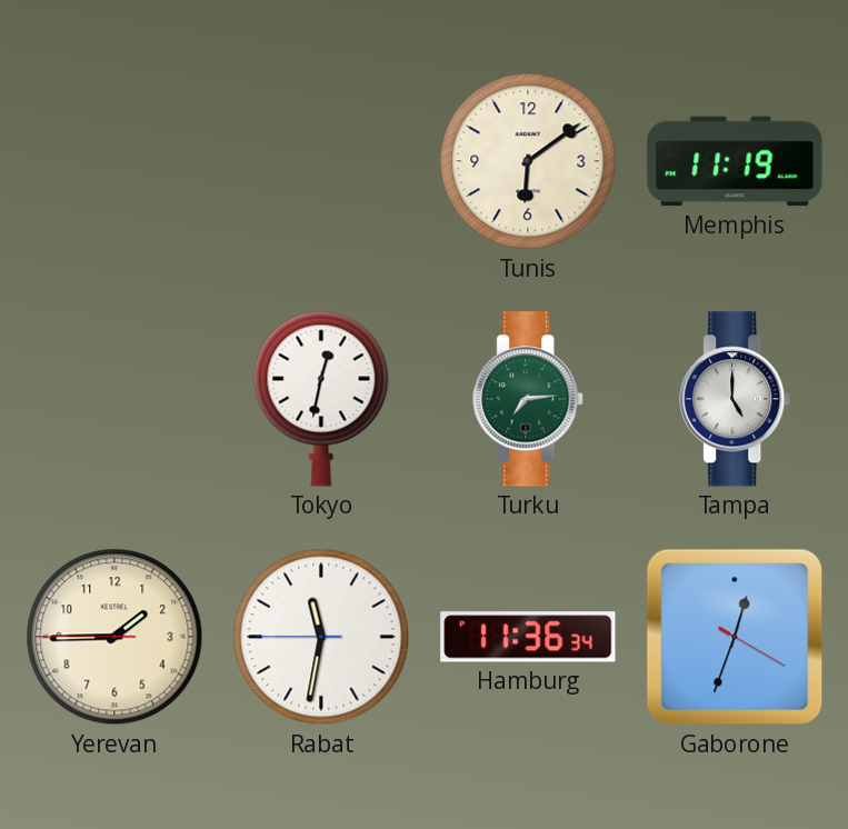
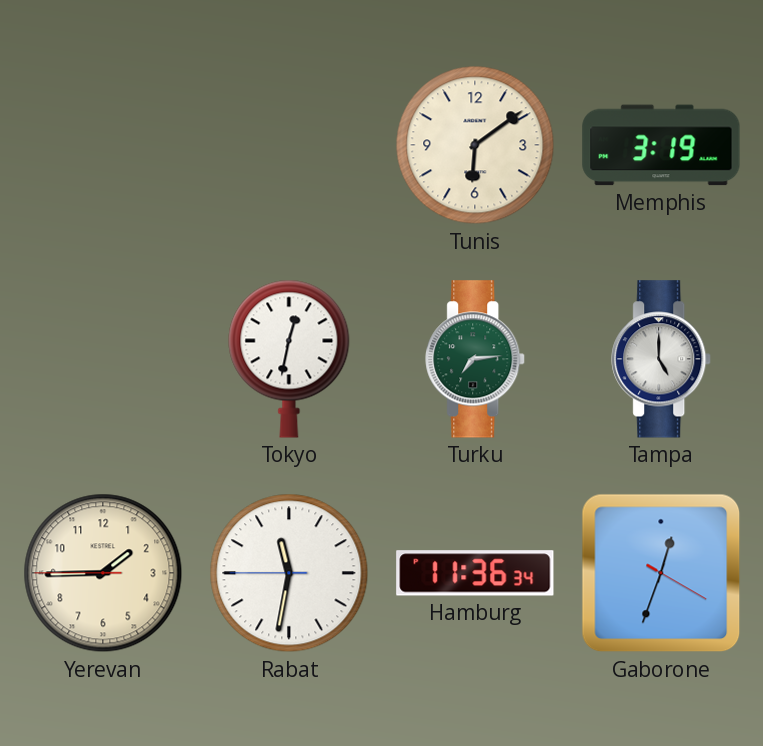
Memphis: 11:19 -> 3:19 (661, 145)
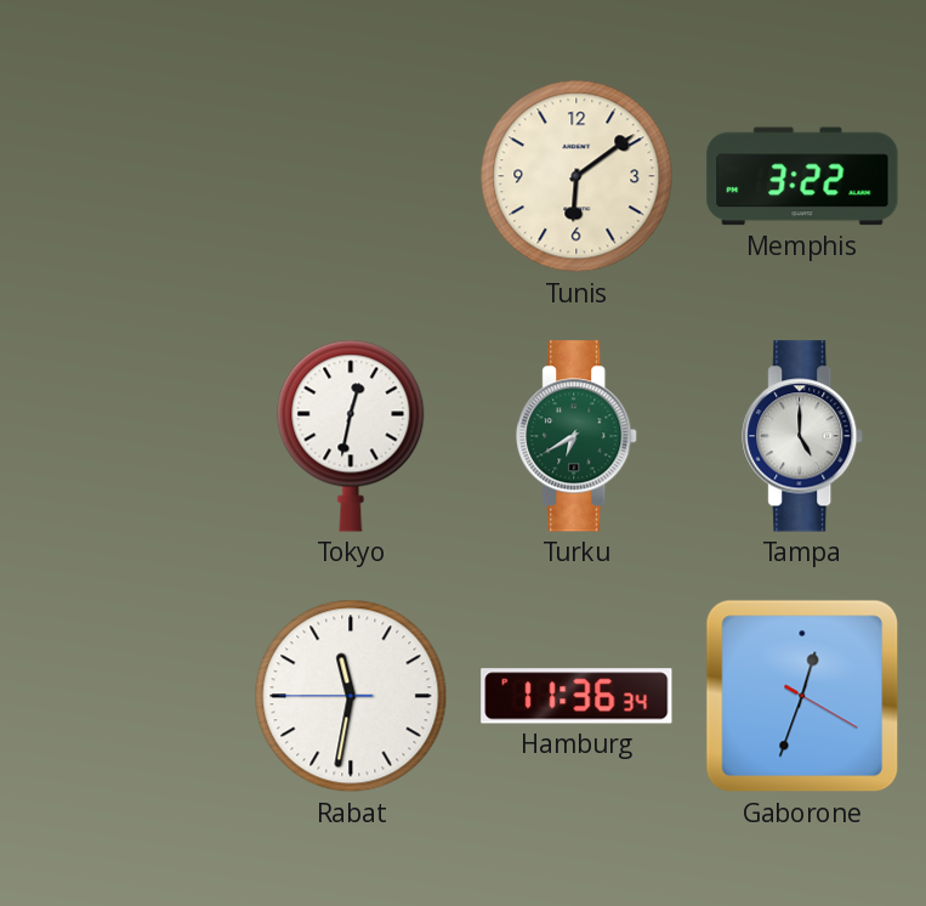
Memphis: 3:19 -> 3:22 (802, 176)
Turku: 7:14 -> 6:40 (578, 436)
Yerevan: 1:44 -> none (103, 573)
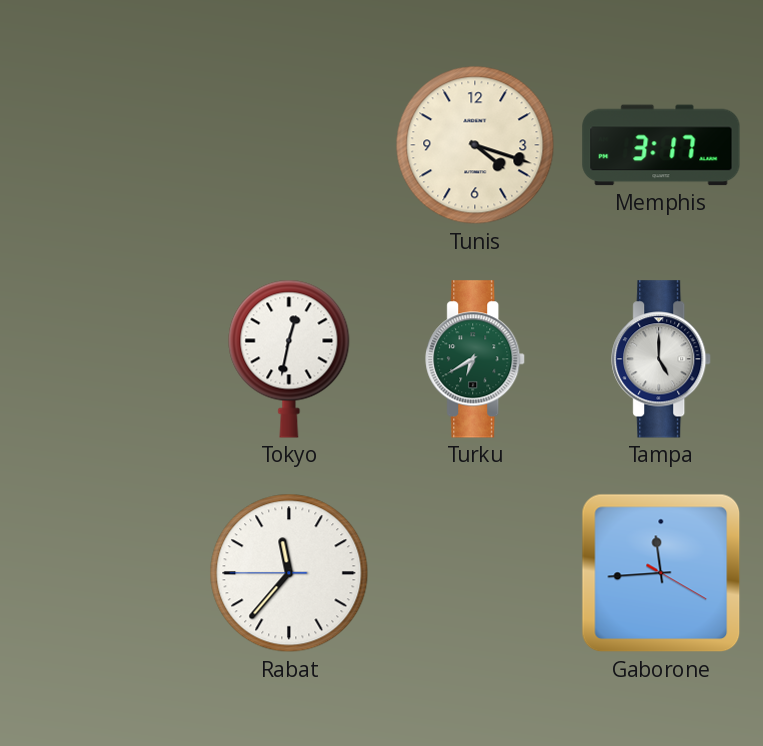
Tunis: 6:09 -> 4:18 (475, 145)
Memphis: 3:22 -> 3:17 (661, 145)
Rabat: 11:31 -> 11:36 (289, 573)
Hamburg: 11:36 -> none (576, 696)
Gaborone: 12:33 -> 11:44 (661, 573)
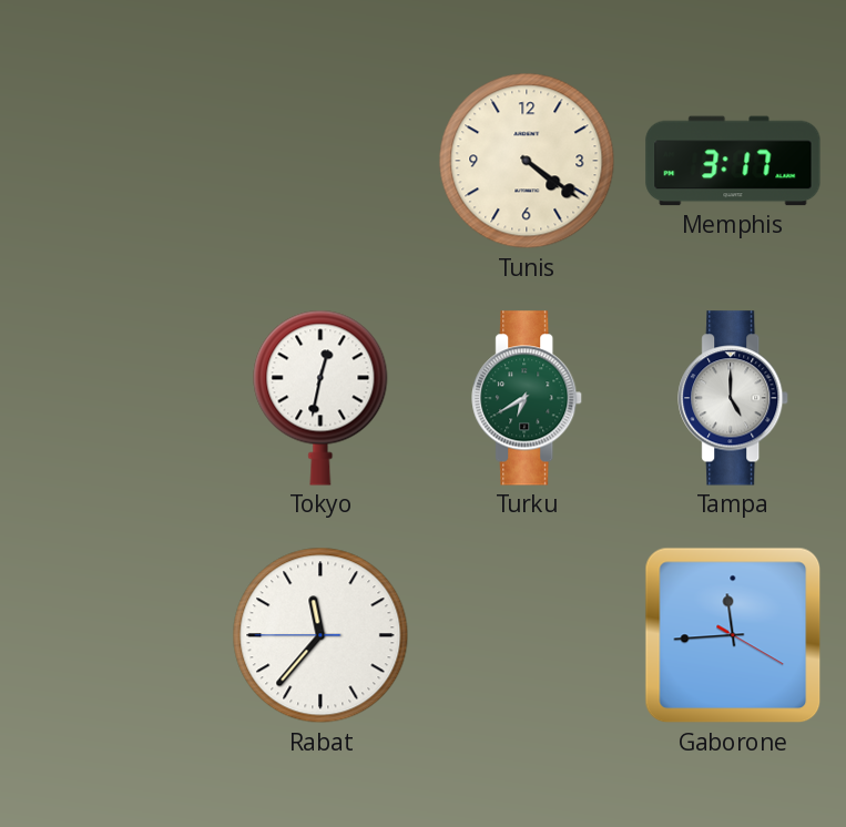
Tunis: 4:18 -> 4:21 (527, 161)
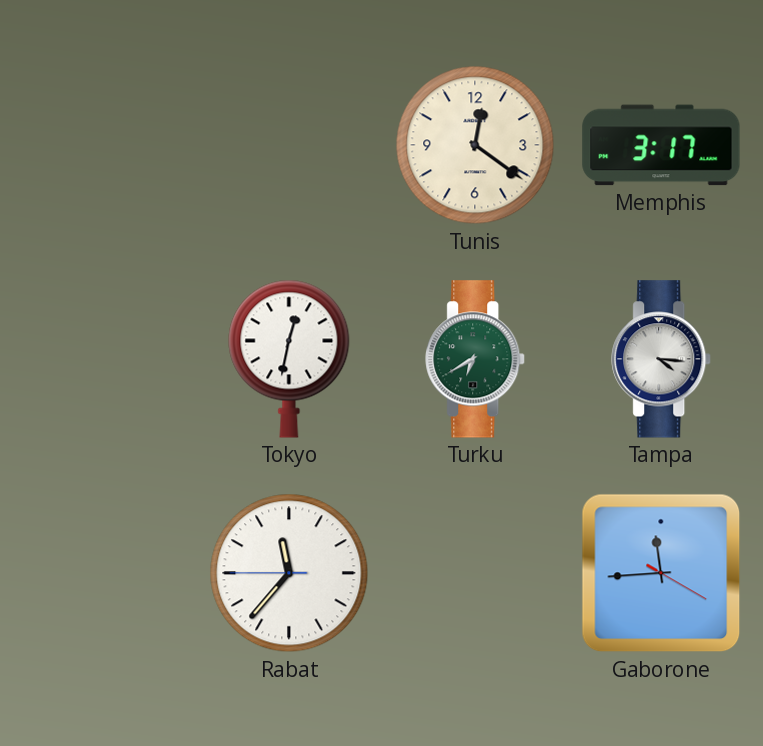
Tunis: 4:21 -> 12:21 (475, 145)
Tampa: 5:00 -> 4:16 (662, 359)
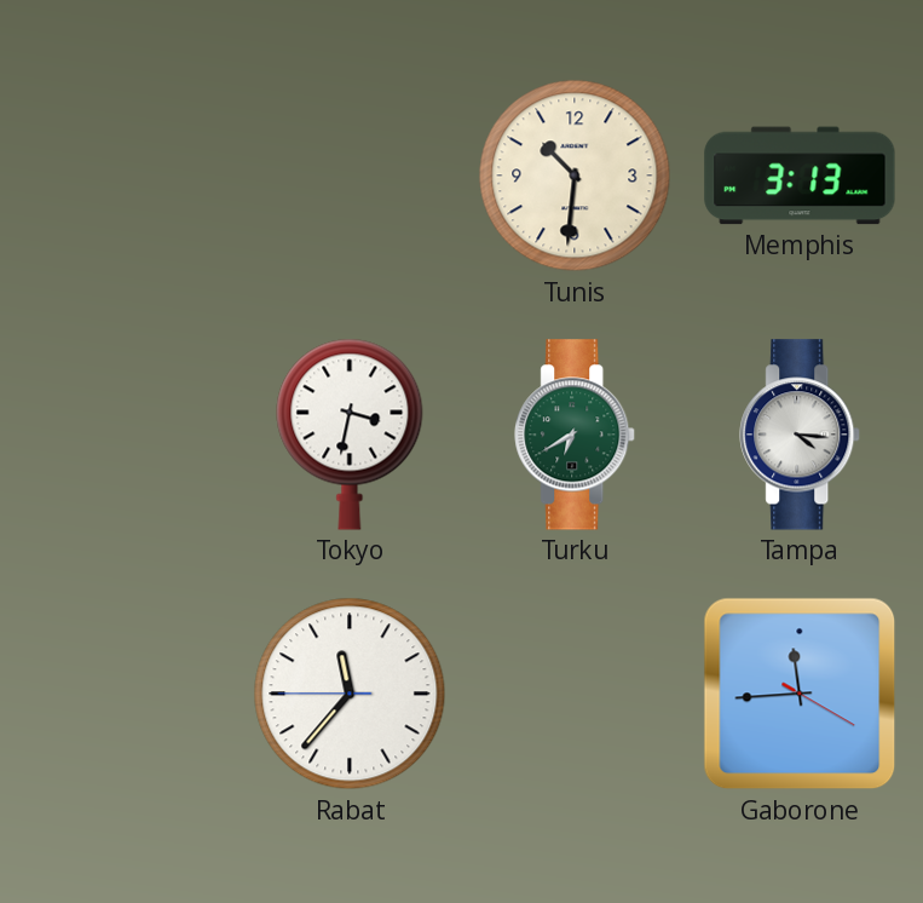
Tunis: 12:21 -> 10:31 (575, 176)
Memphis: 3:17 -> 3:13 (800, 176)
Tokyo: 12:32 -> 3:32 (350, 435)
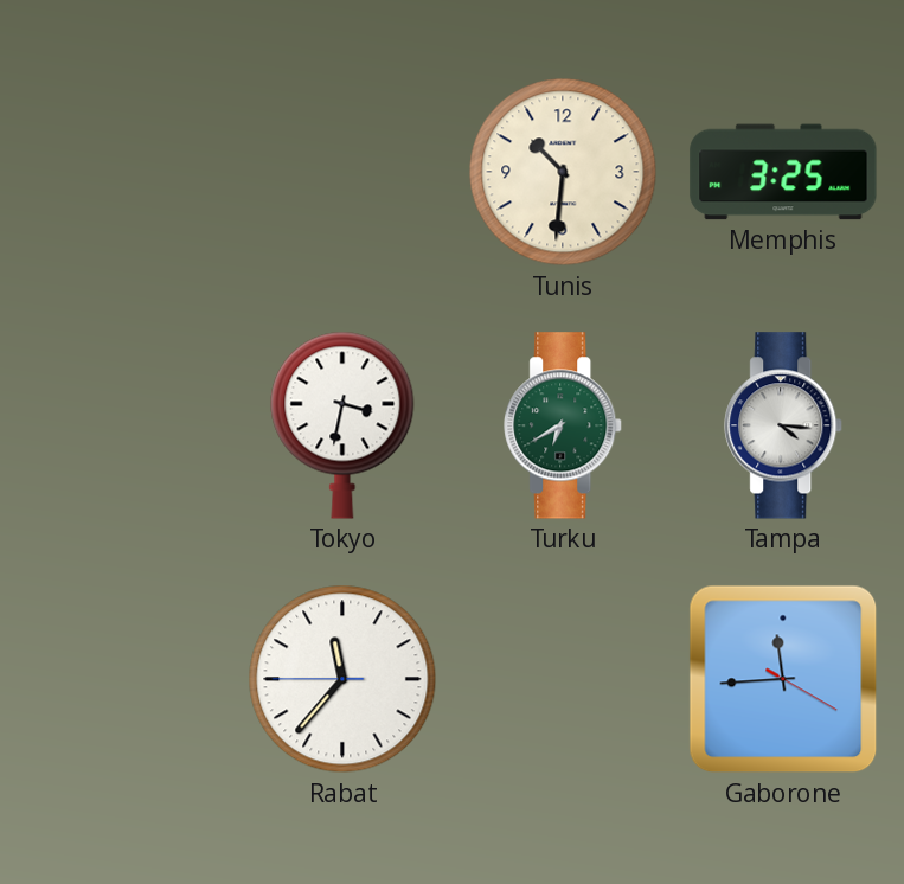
Memphis: 3:13 -> 3:25 (783, 172)
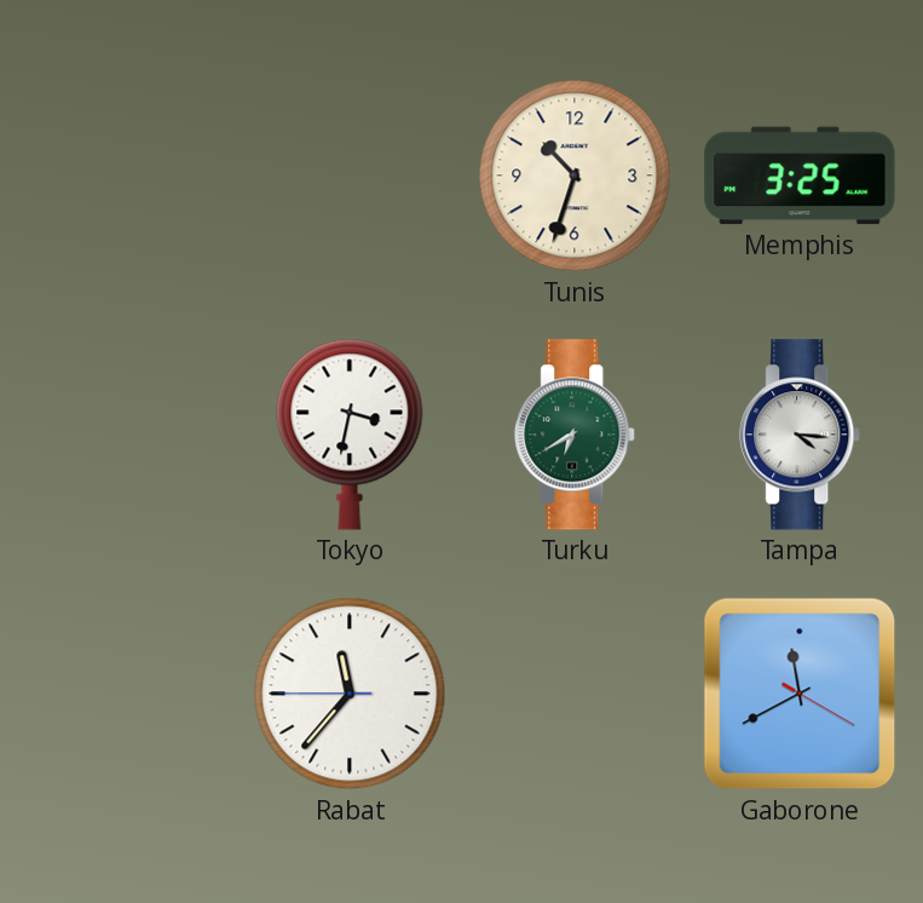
Tunis: 10:31 -> 10:33 (575, 176)
Gaborone: 11:44 -> 11:40 (800, 694)
